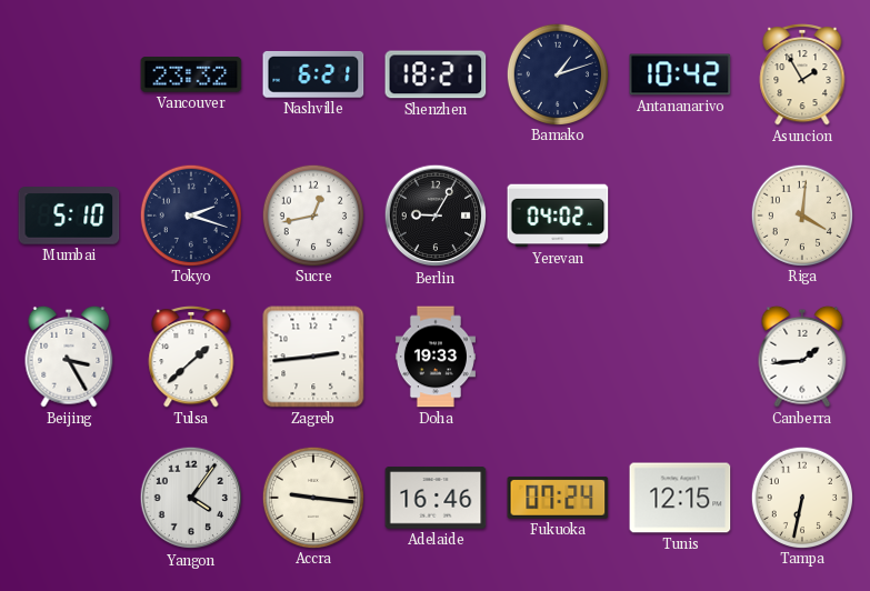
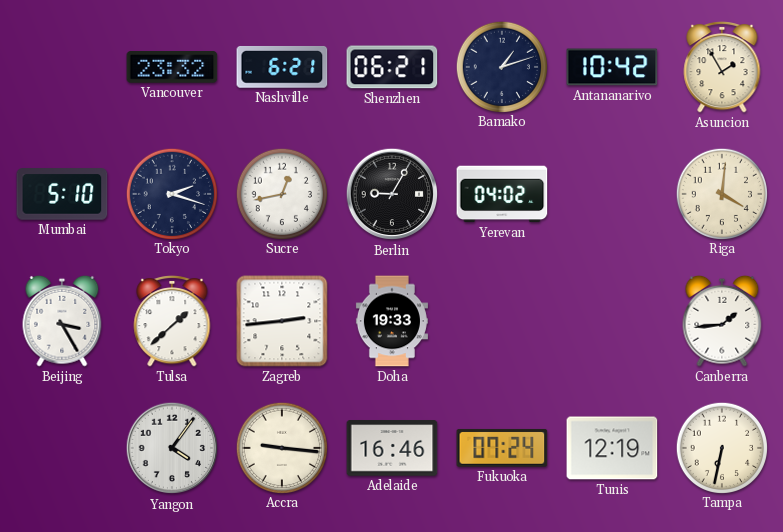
Shenzhen: 18:21 -> 06:21 (392, 67)
Tunis: 12:15 -> 12:19 (612, 448)
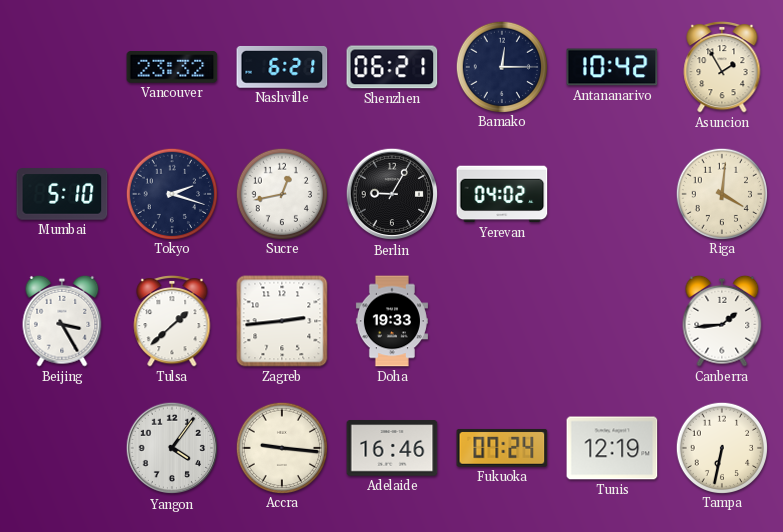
Bamako: 1:12 -> 12:15 (501, 66)
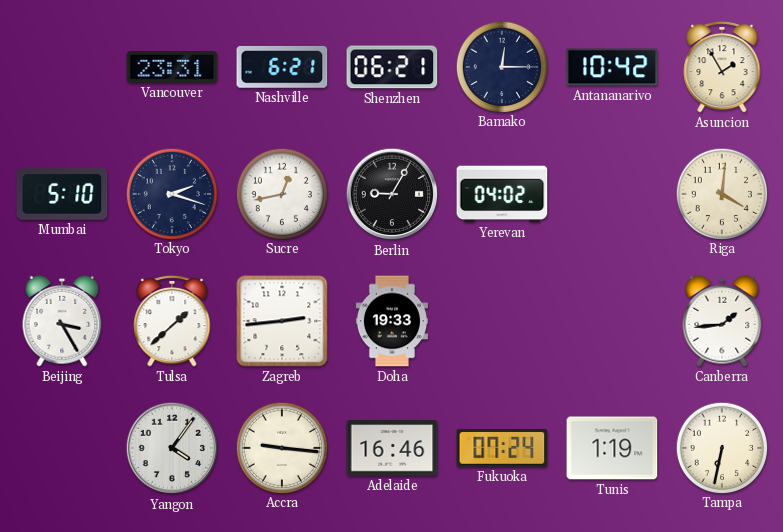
Vancouver: 23:32 -> 23:31 (172, 68)
Tunis: 12:19 -> 1:19 (612, 448)
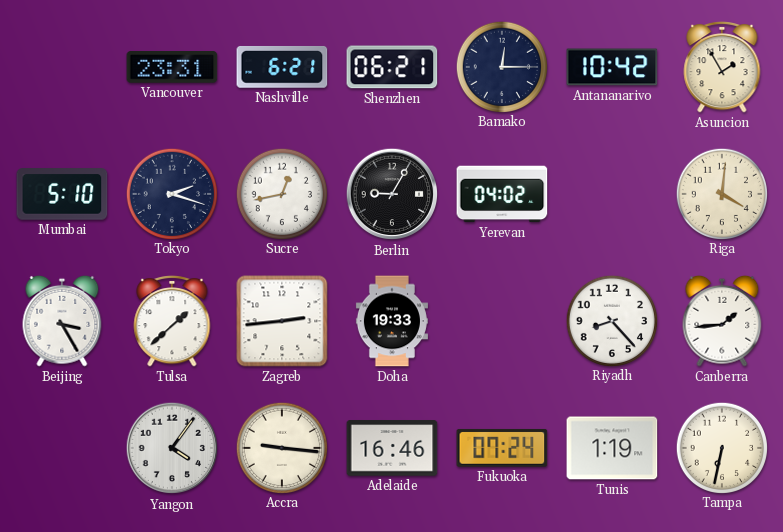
Riyadh: none -> 8:23 (611, 320)
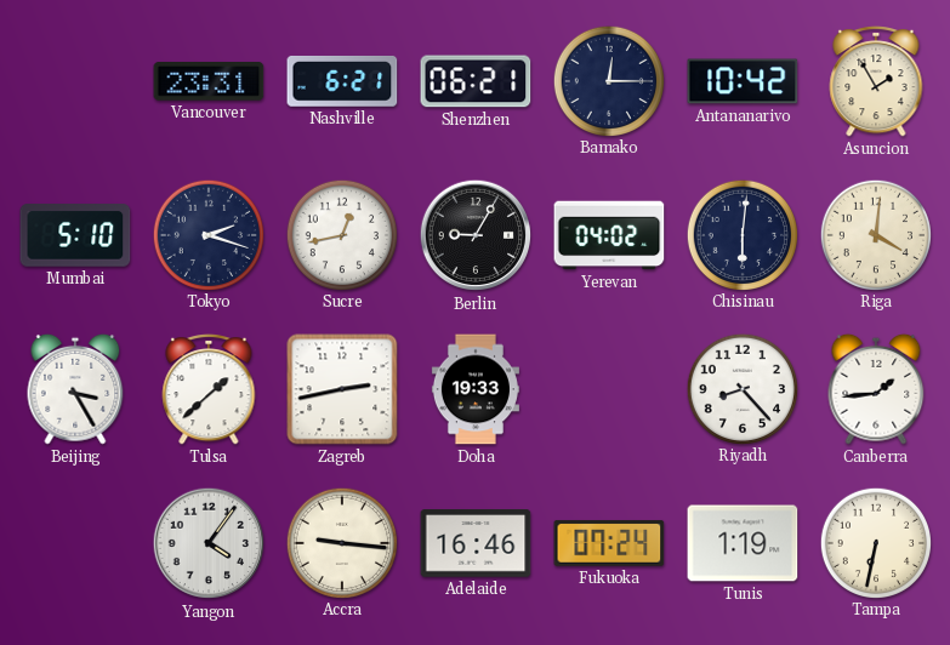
Chisinau: none -> 6:01 (741, 234)
Zagreb: 2:44 -> 2:43 (342, 389)
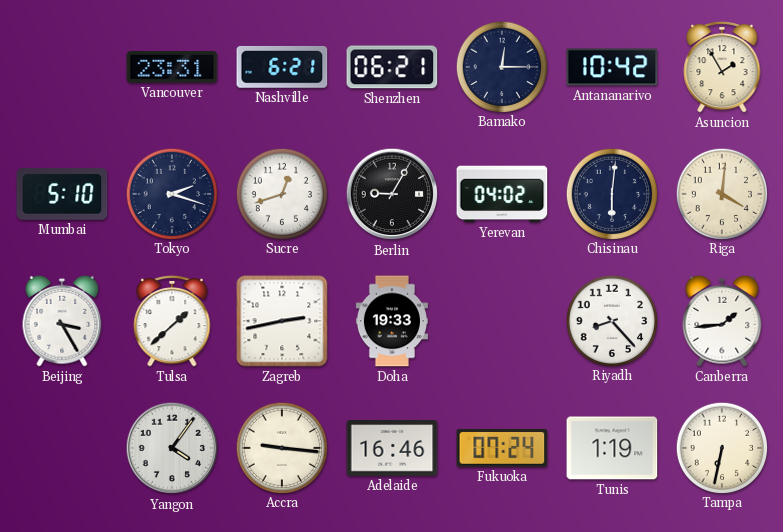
Sucre: 12:43 -> 12:42 (281, 193)
